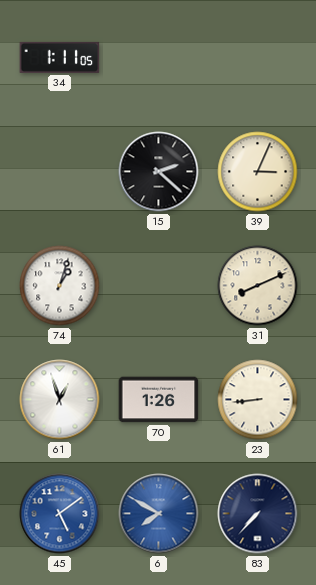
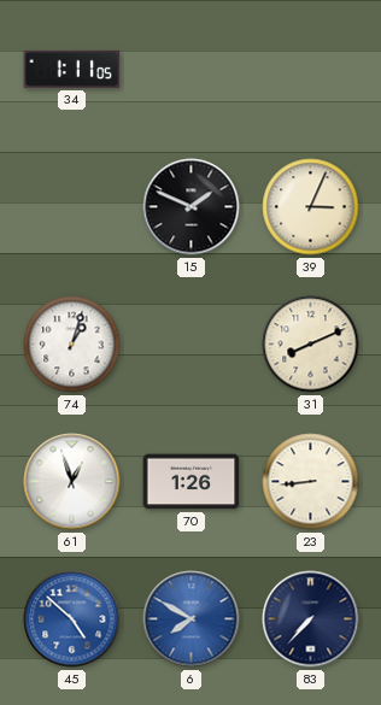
15: 2:22 -> 1:49 (192, 207)
45: 5:09 -> 4:52 (72, 619)
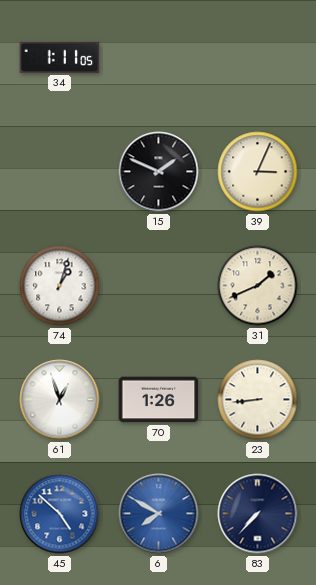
31: 8:11 -> 1:41 (258, 286)
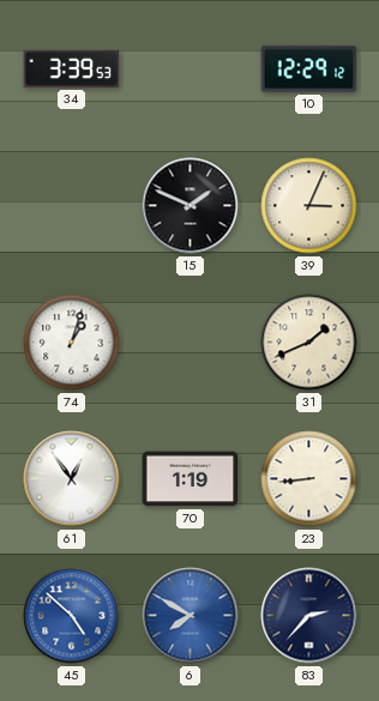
34: 1:11 -> 3:39 (72, 68)
10: none -> 12:29 (309, 70)
61: 12:57 -> 12:54 (72, 479)
70: 1:26 -> 1:19 (191, 479)
83: 7:37 -> 2:37 (309, 616)
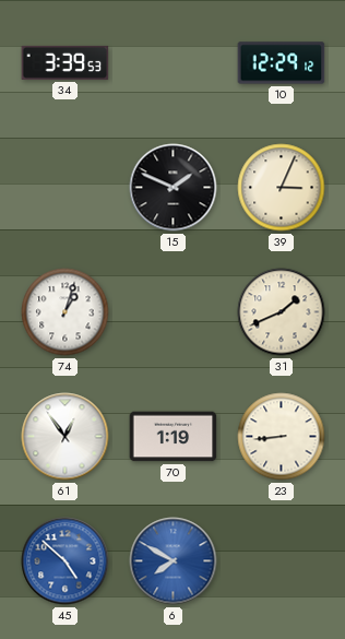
83: 2:37 -> none (309, 616)
